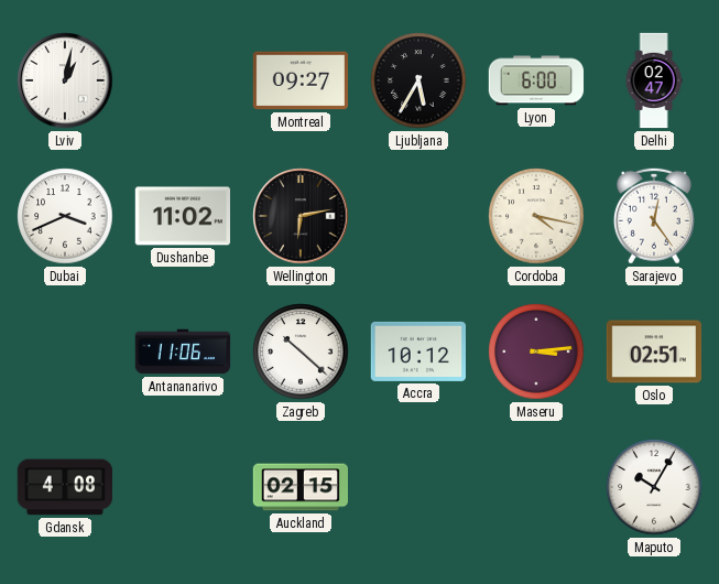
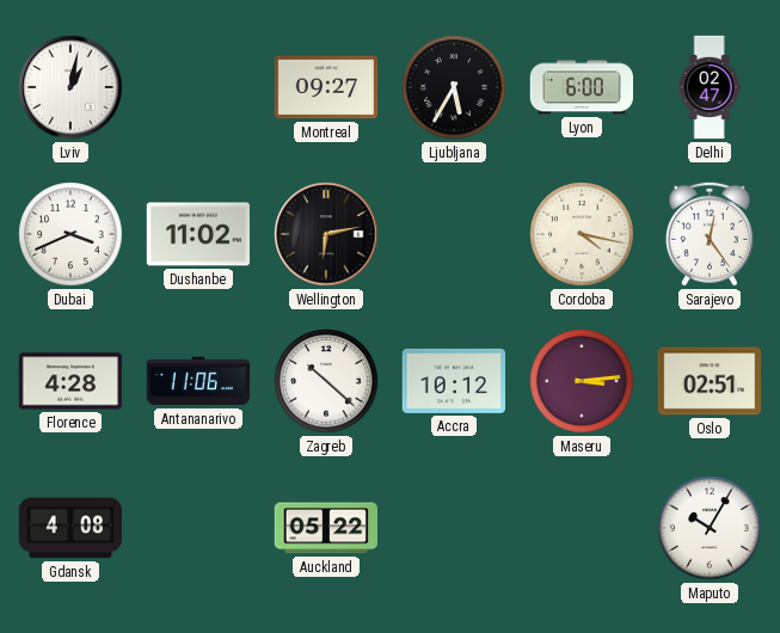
Florence: none -> 4:28 (70, 381)
Auckland: 02:15 -> 05:22 (325, 528)
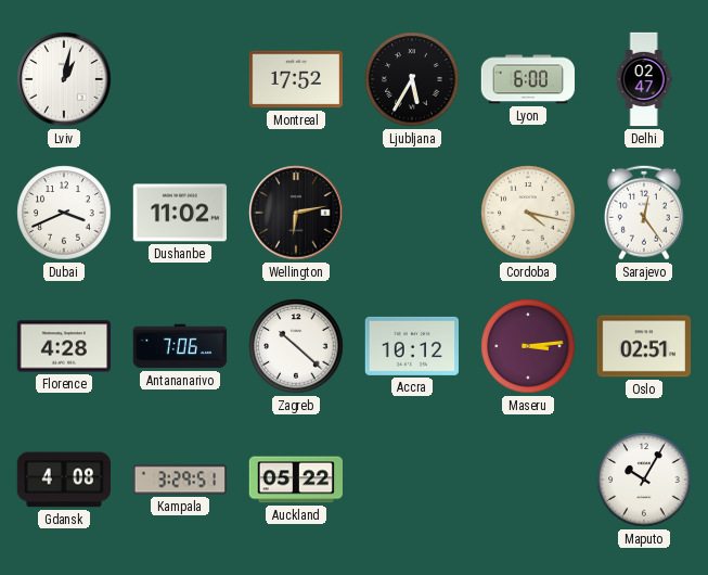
Montreal: 09:27 -> 17:52 (296, 79)
Antananarivo: 11:06 -> 7:06 (180, 346)
Kampala: none -> 3:29 (179, 480)
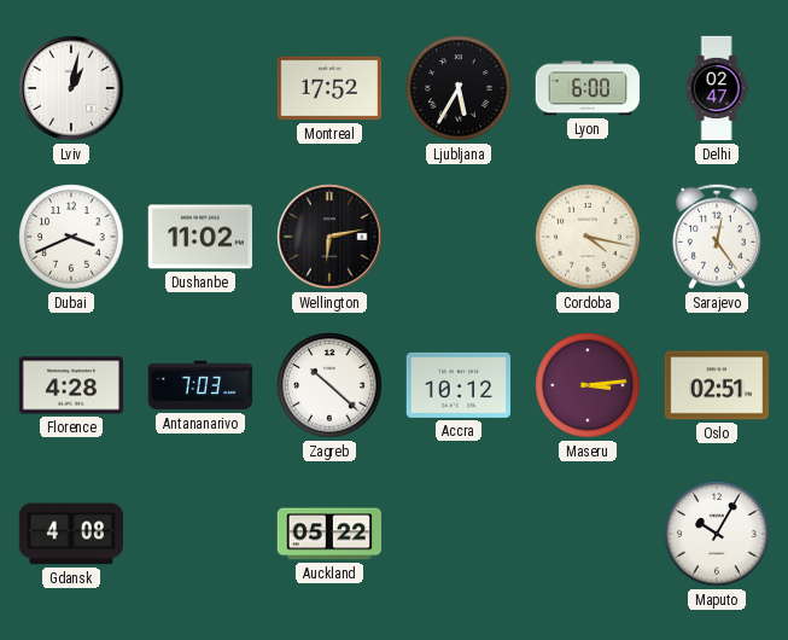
Antananarivo: 7:06 -> 7:03 (200, 385)
Kampala: 3:29 -> none (179, 480)
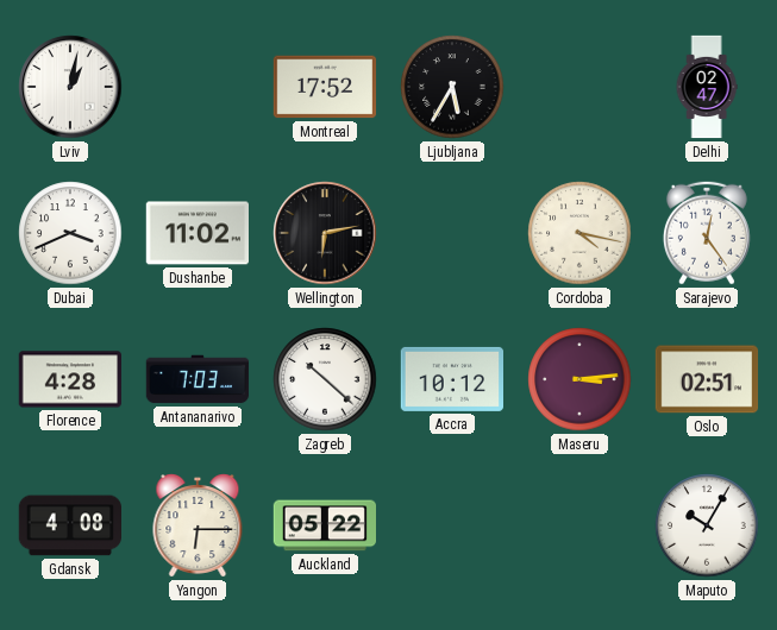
Lyon: 6:00 -> none (588, 88)
Yangon: none -> 6:15 (198, 527)
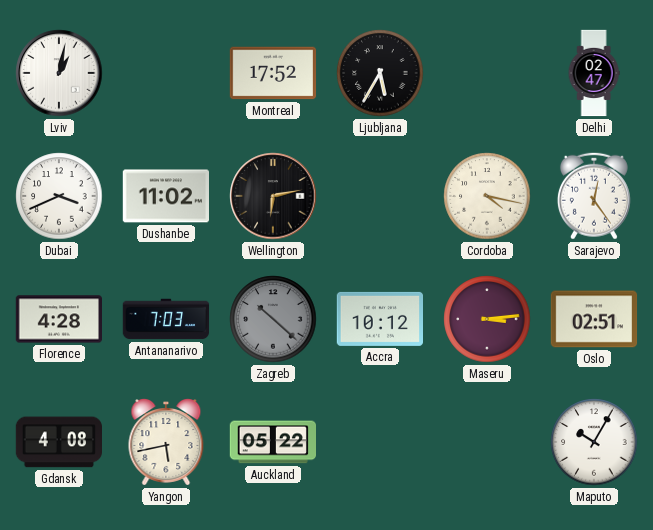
Zagreb dial: white -> grey (273, 319)
Yangon: 6:15 -> 5:43 (166, 443)
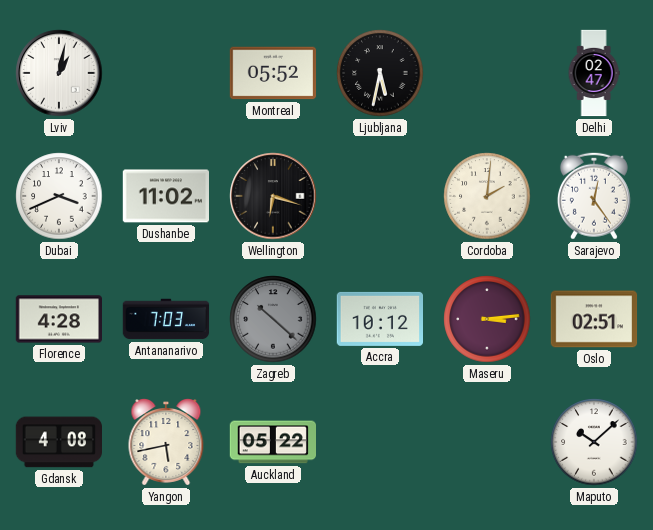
Montreal: 17:52 -> 05:52 (273, 73)
Ljubljana: 5:35 -> 5:32 (380, 73)
Wellington: 6:13 -> 6:18 (273, 196)
Cordoba: 4:17 -> 2:01 (487, 196)
Maputo: 10:05 -> 10:08 (594, 442)
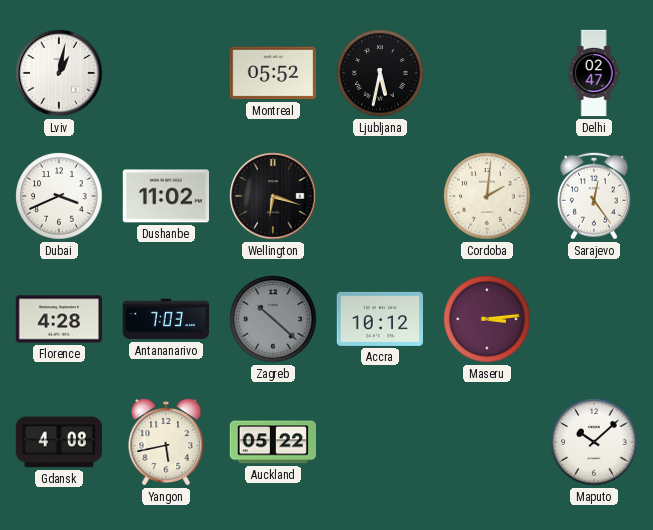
Oslo: 02:51 -> none (594, 319)
